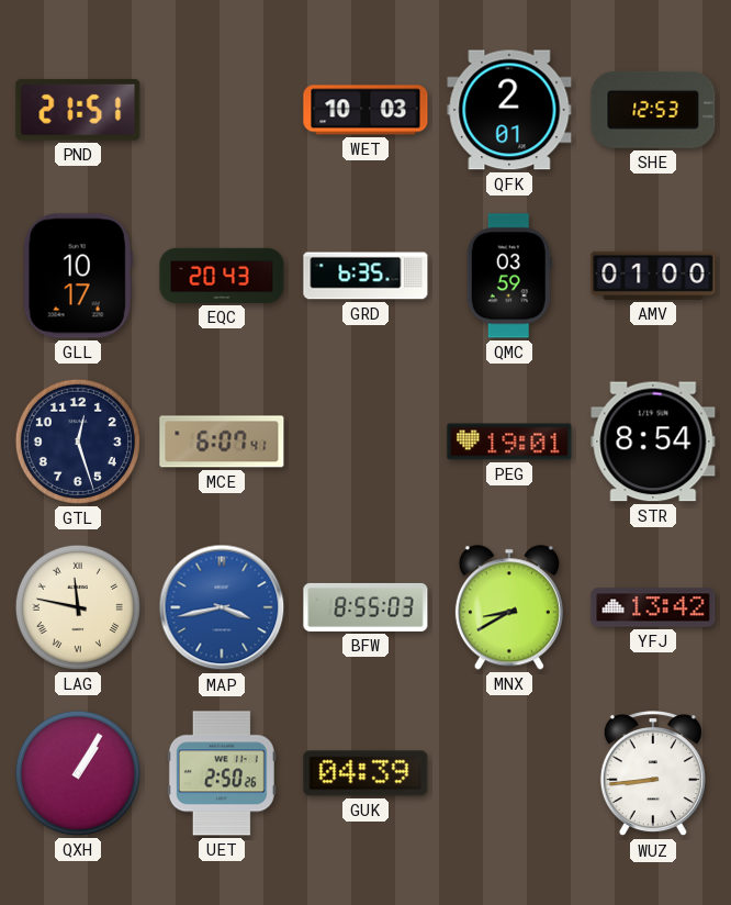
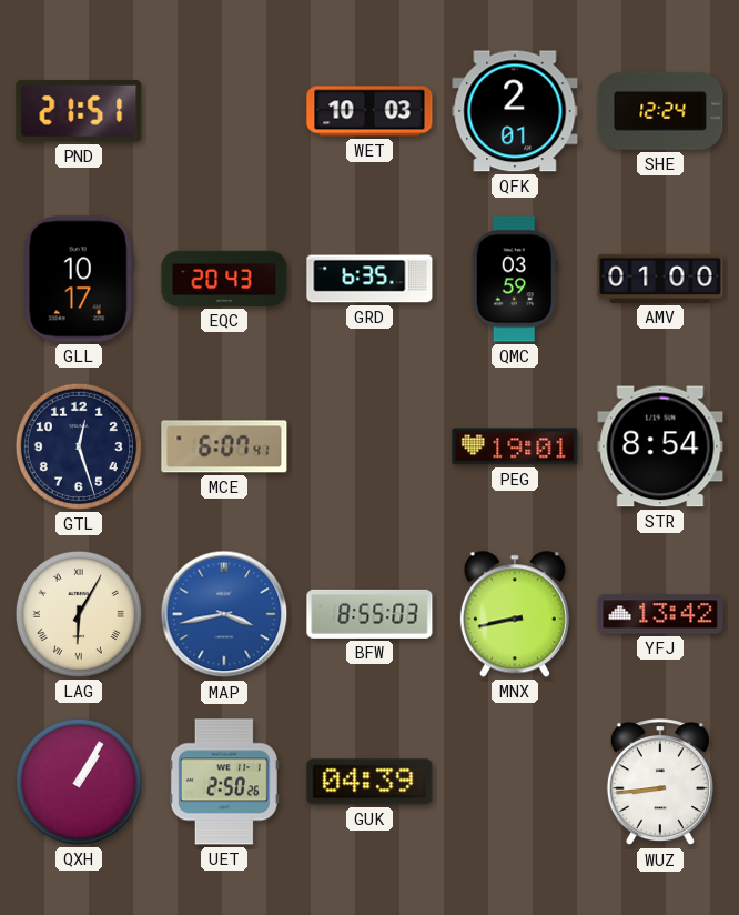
SHE: 12:53 -> 12:24 (660, 111)
LAG: 11:47 -> 6:05 (79, 614)
MNX: 8:40 -> 8:43 (515, 614)
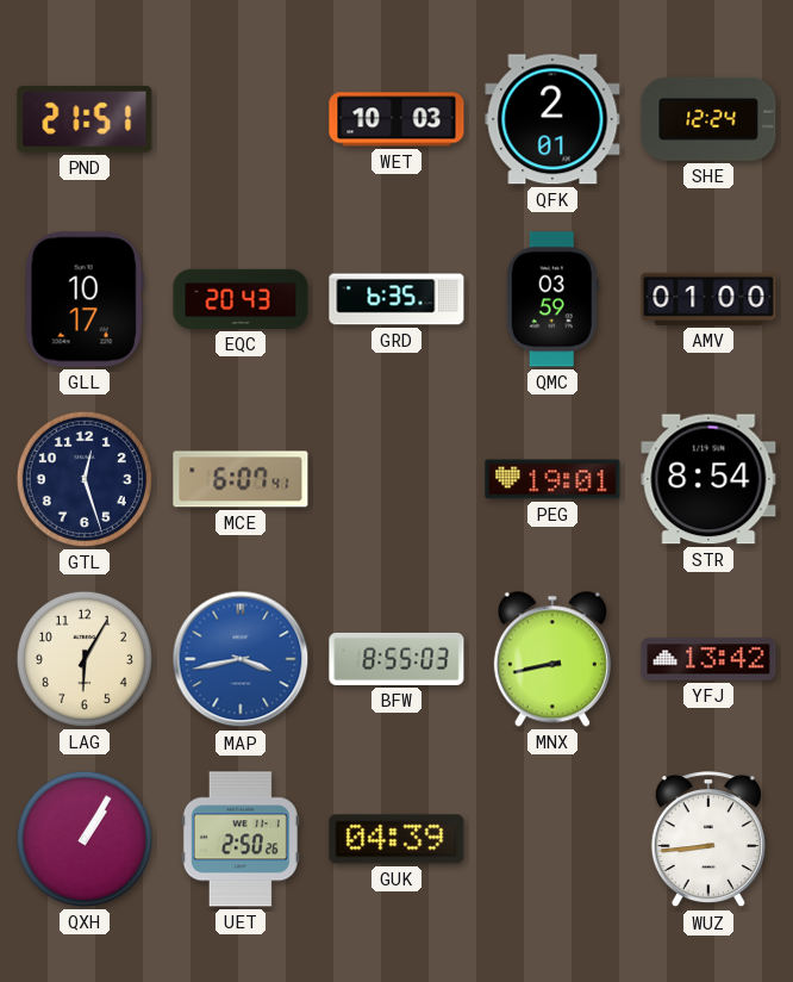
LAG numerals: Roman -> Arabic (85, 659)
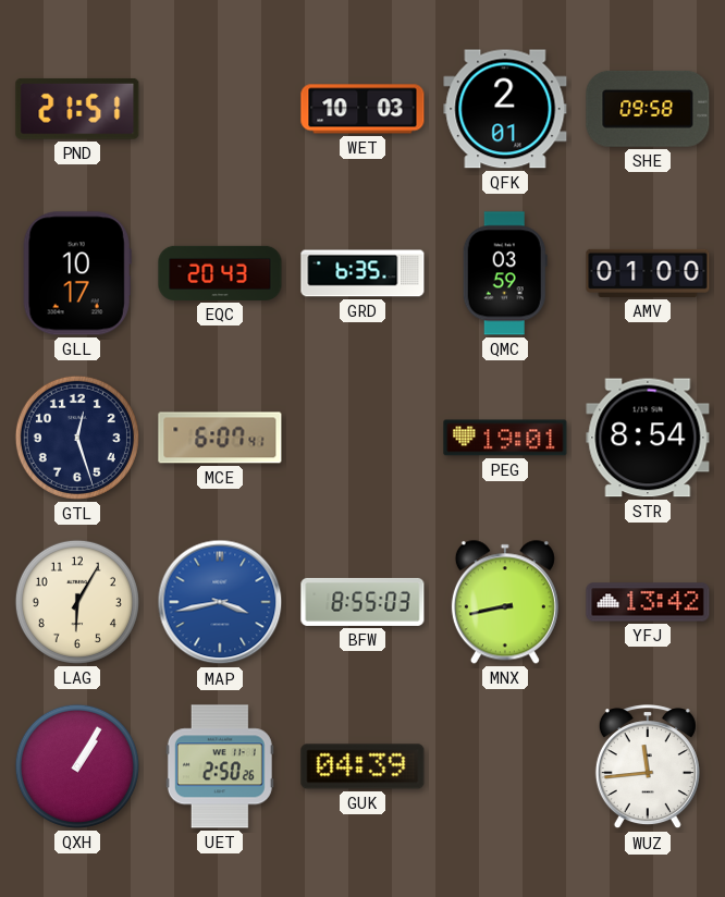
SHE: 12:24 -> 09:58 (648, 109)
WUZ: 8:44 -> 11:44 (648, 767)
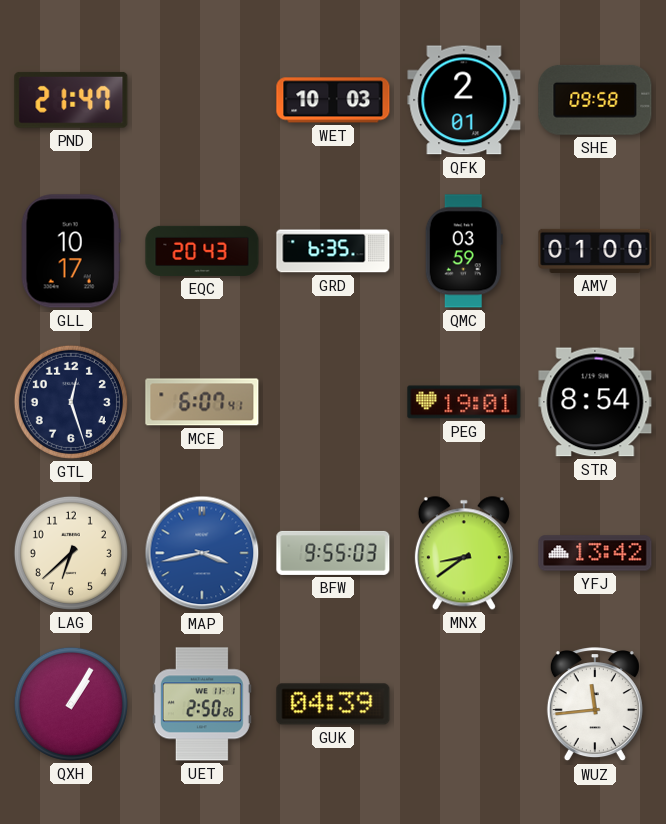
PND: 21:51 -> 21:47 (71, 100)
LAG: 6:05 -> 6:38 (71, 553)
BFW: 8:55 -> 9:55 (333, 553)
MNX: 8:43 -> 8:39 (464, 553)
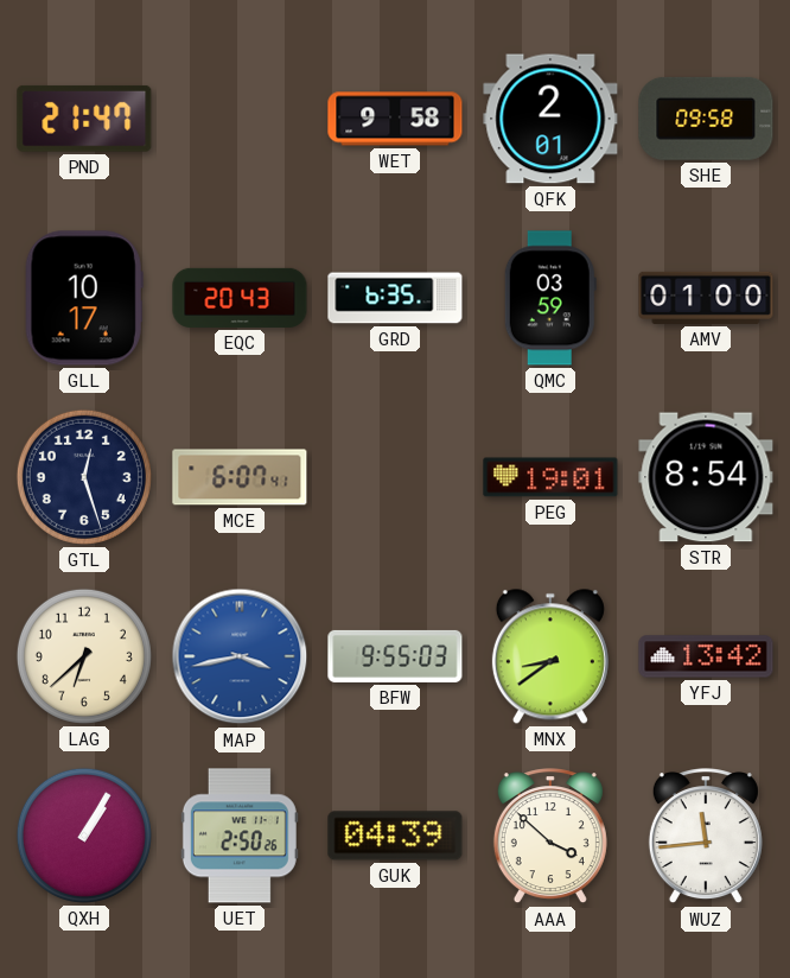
WET: 10:03 -> 9:58 (395, 119)
AAA: none -> 3:52 (550, 837)
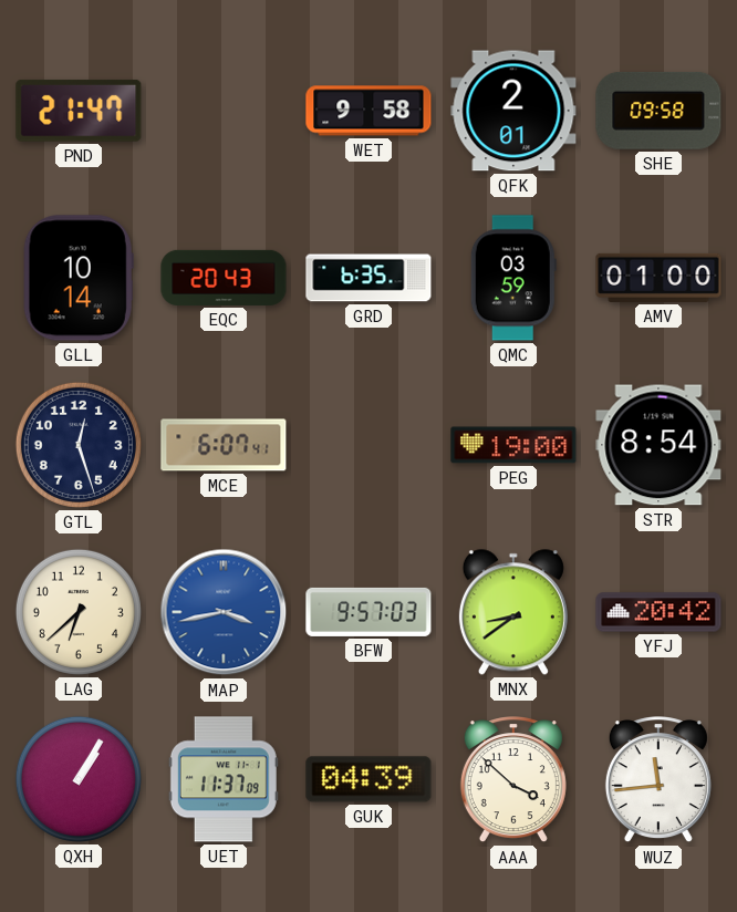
GLL: 10:17 -> 10:14 (79, 278)
PEG: 19:01 -> 19:00 (513, 445)
BFW: 9:55 -> 9:57 (369, 612)
YFJ: 13:42 -> 20:42 (658, 612)
UET: 2:50 -> 11:37 (224, 779)
